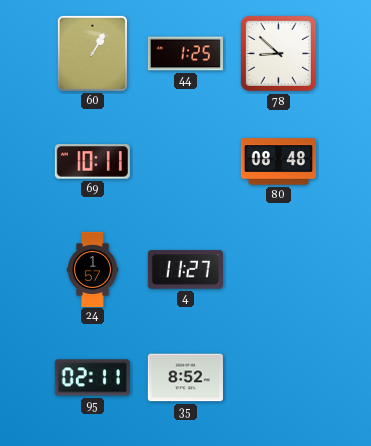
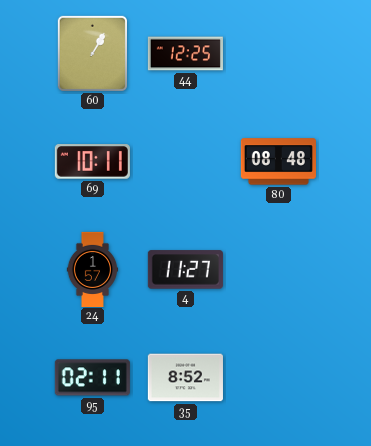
44: 1:25 -> 12:25 (185, 54)
78: 8:52 -> none (278, 53)
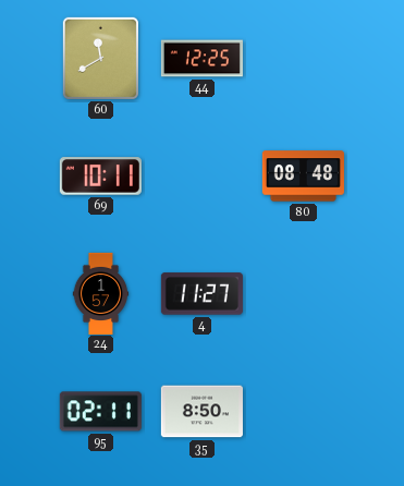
60: 1:05 -> 11:40 (100, 58)
35: 8:52 -> 8:50 (201, 412)
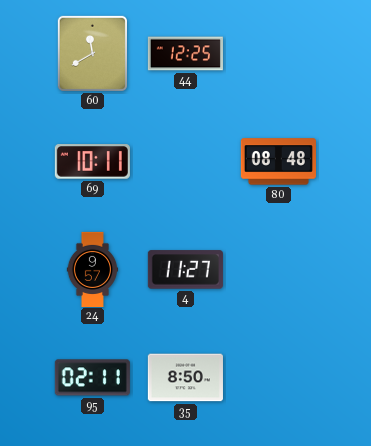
24: 1:57 -> 9:57 (93, 269)
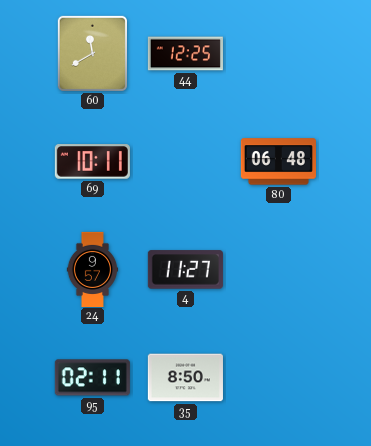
80: 08:48 -> 06:48 (278, 162)
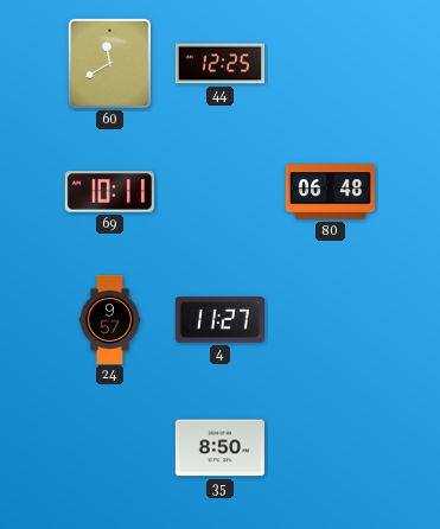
95: 02:11 -> none (92, 378)
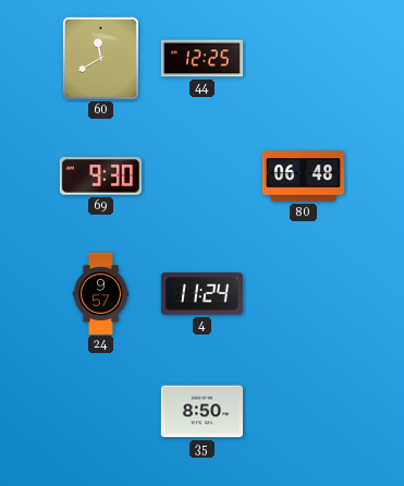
69: 10:11 -> 9:30 (100, 177)
4: 11:27 -> 11:24 (201, 294)
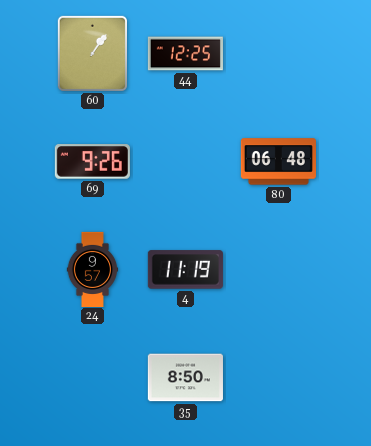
60: 11:40 -> 1:06 (92, 53)
69: 9:30 -> 9:26 (92, 162)
4: 11:24 -> 11:19 (185, 270)
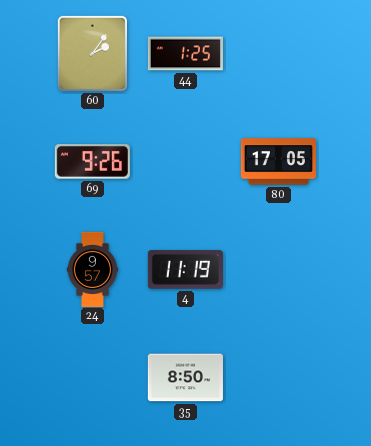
60: 1:06 -> 2:06 (92, 53)
44: 12:25 -> 1:25 (185, 54)
80: 06:48 -> 17:05 (278, 162)
